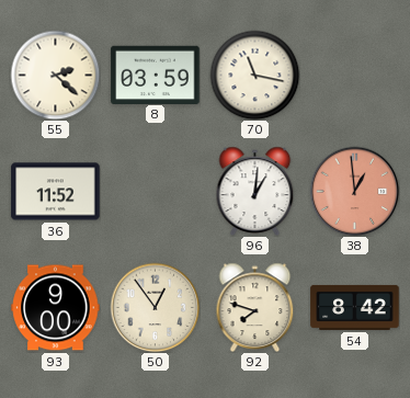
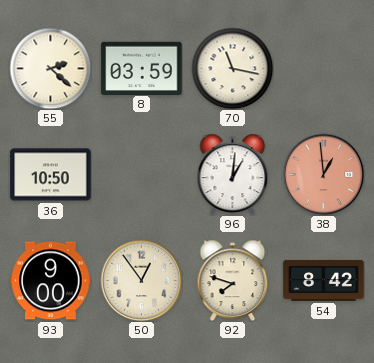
36: 11:52 -> 10:50 (51, 175)
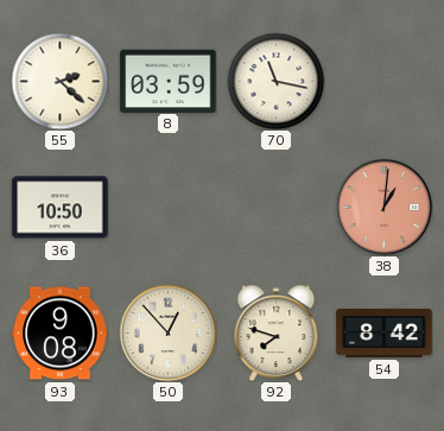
96: 1:01 -> none (233, 174)
38: 12:59 -> 1:01 (383, 207)
93: 9:00 -> 9:08 (61, 334)
50: 12:54 -> 12:53 (167, 332)
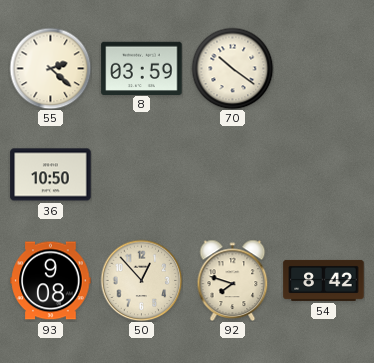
70: 11:17 -> 10:21 (232, 68)
38: 1:01 -> none (383, 207)
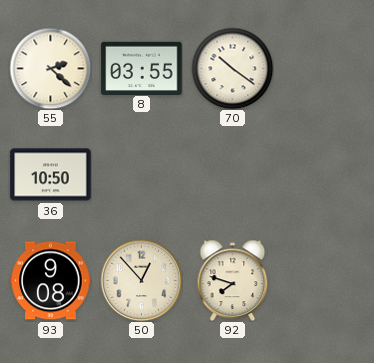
8: 03:59 -> 03:55 (142, 68)
54: 8:42 -> none (324, 280)
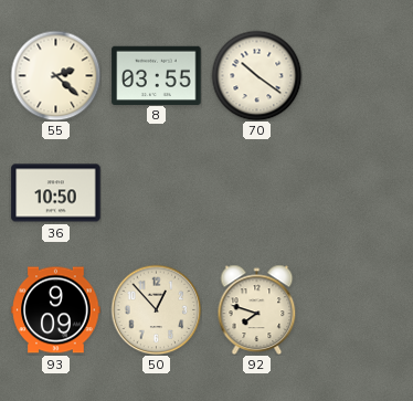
93: 9:08 -> 9:09 (56, 310)
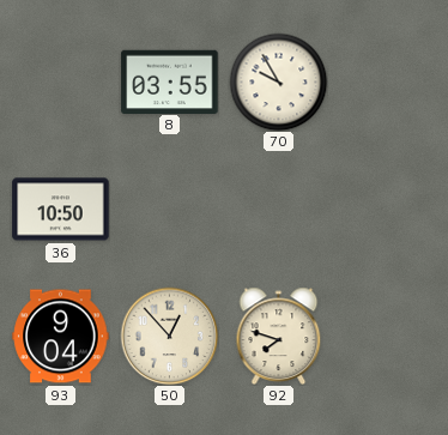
55: 2:22 -> none (55, 75)
70: 10:21 -> 9:55 (278, 81)
93: 9:09 -> 9:04 (61, 337)
